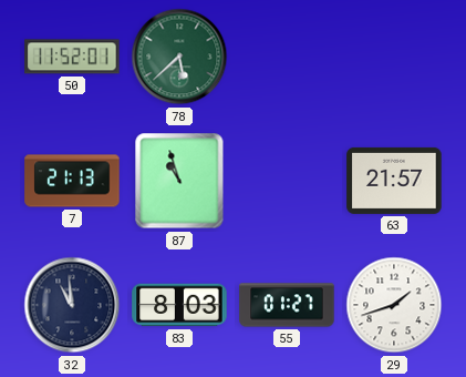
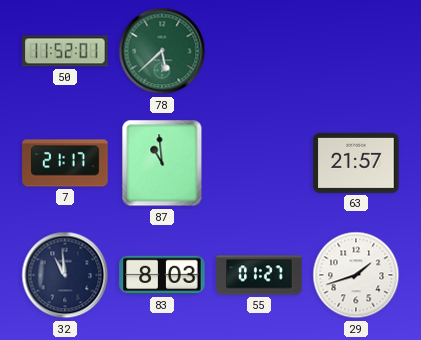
7: 21:13 -> 21:17 (65, 163)
87: 10:57 -> 10:59 (162, 163)
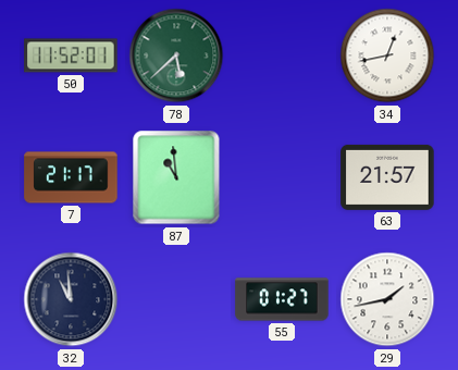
34: none -> 12:43 (387, 55)
83: 8:03 -> none (162, 275)
29: 1:42 -> 1:43 (387, 299)
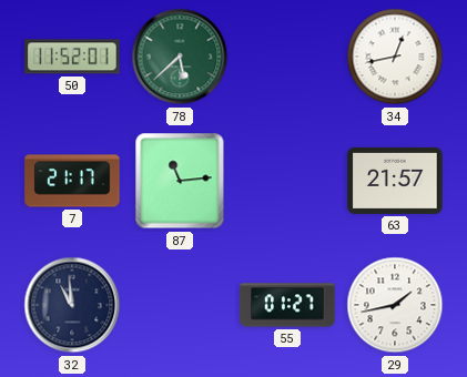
87: 10:59 -> 11:14 (180, 181)
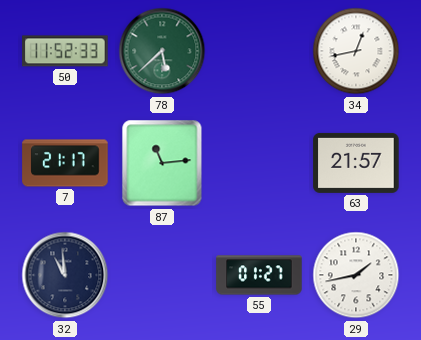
50: 11:52:01 -> 11:52:33 (65, 51)
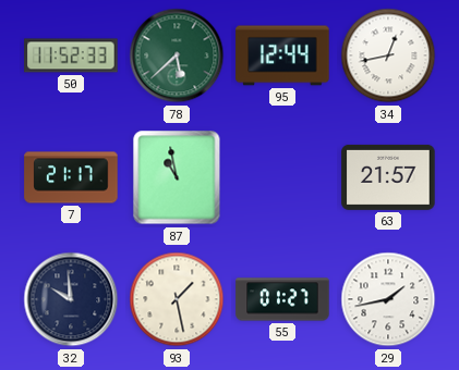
95: none -> 12:44 (282, 55)
87: 11:14 -> 10:58 (177, 177)
32: 10:59 -> 9:59 (71, 299)
93: none -> 1:28 (177, 299)
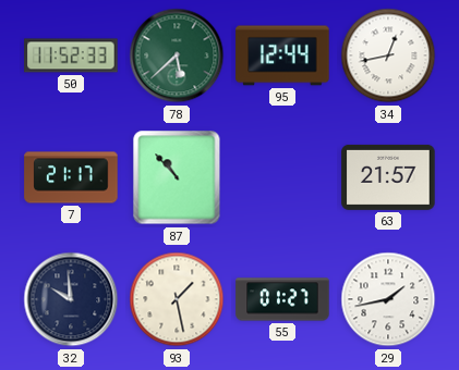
87: 10:58 -> 10:53 (177, 177)
